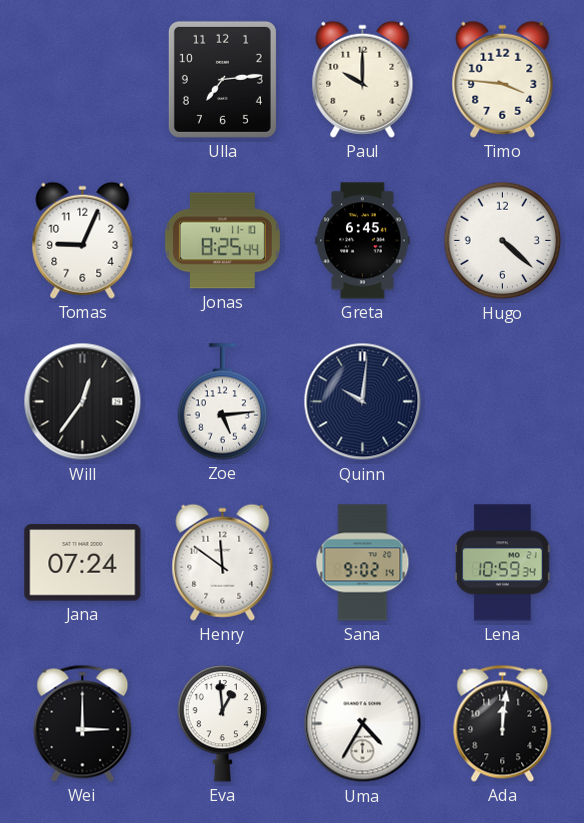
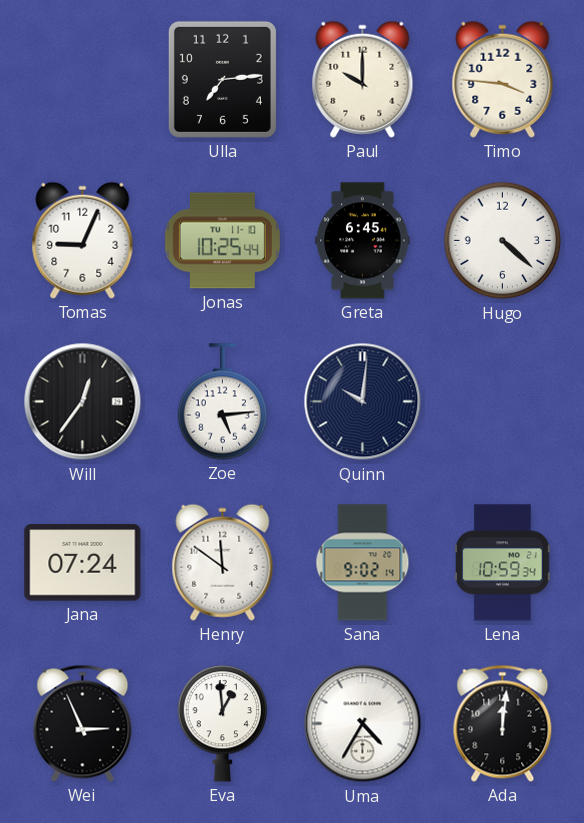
Jonas: 8:25 -> 10:25 (222, 241)
Wei: 3:00 -> 2:56 (83, 723)
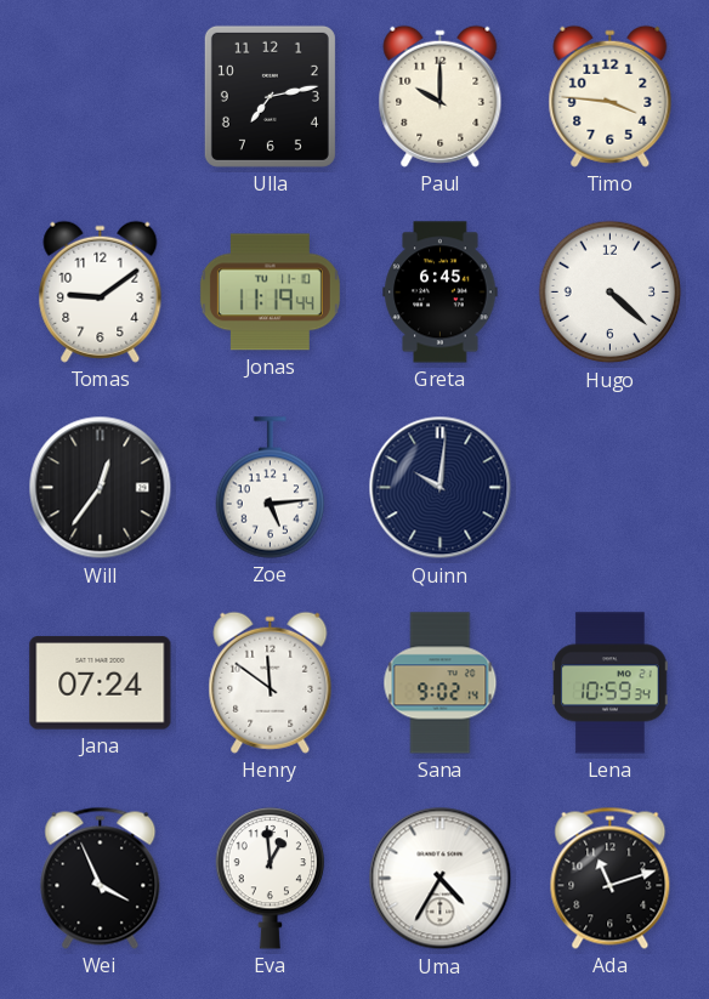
Ulla: 7:14 -> 7:13 (270, 96)
Tomas: 9:04 -> 9:09 (101, 291)
Jonas: 10:25 -> 11:19 (270, 293)
Wei: 2:56 -> 3:56 (101, 878)
Ada: 12:01 -> 11:12 (611, 878)
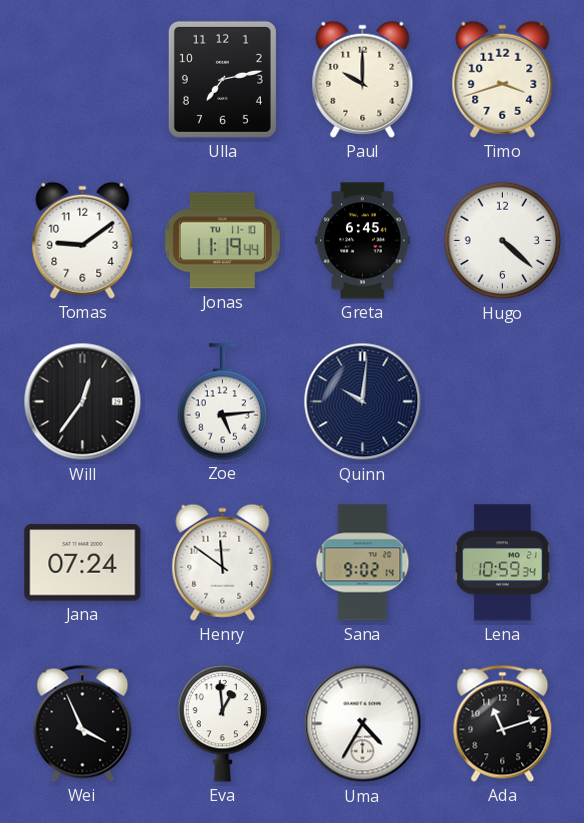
Timo: 3:46 -> 3:42 (503, 79)
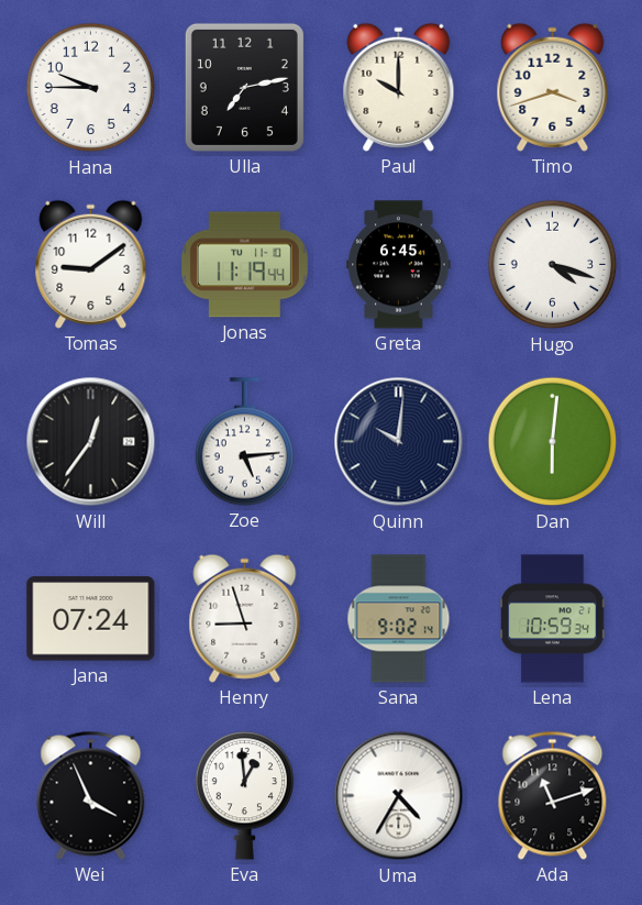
Hana: none -> 9:45 (91, 88)
Hugo: 4:22 -> 4:18 (553, 265)
Dan: none -> 6:01 (553, 442)
Henry: 11:51 -> 8:57 (245, 618)
